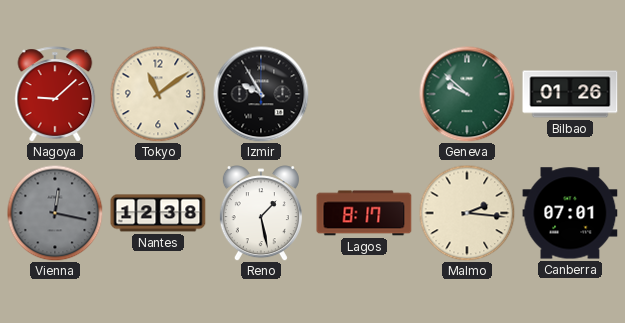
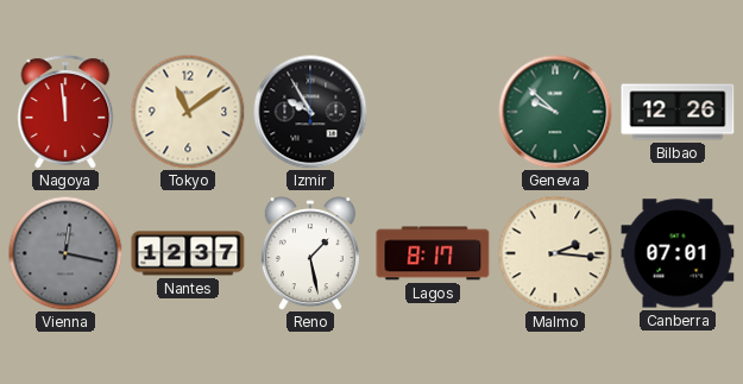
Nagoya: 9:08 -> 11:59 (65, 112)
Bilbao: 01:26 -> 12:26 (678, 112)
Nantes: 12:38 -> 12:37 (188, 253)
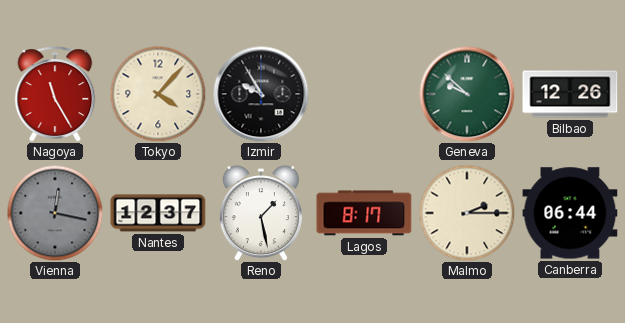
Nagoya: 11:59 -> 11:25 (55, 94)
Tokyo: 11:09 -> 4:07 (158, 94)
Malmo: 2:16 -> 2:15 (467, 213)
Canberra: 07:01 -> 06:44 (570, 213)
